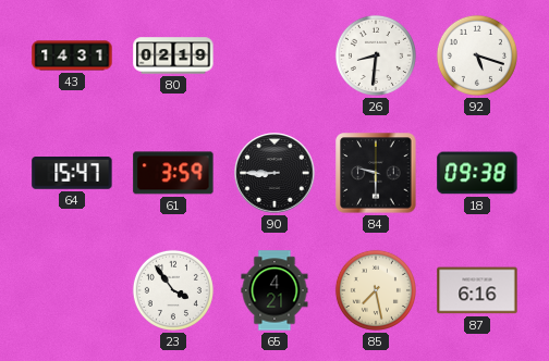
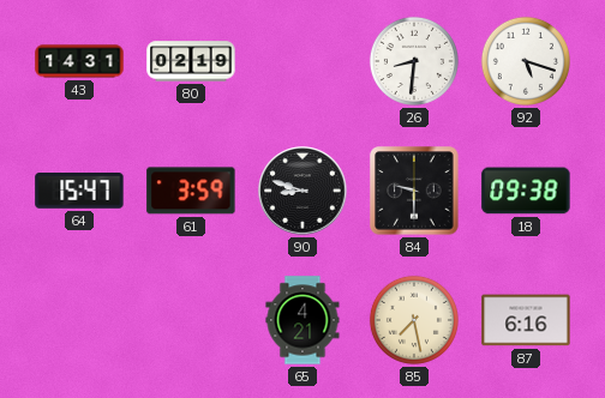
90: 8:45 -> 8:48 (302, 191)
23: 3:54 -> none (173, 290)
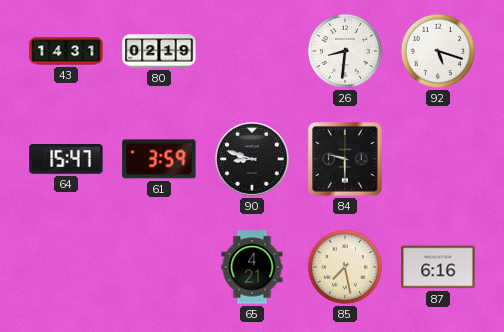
18: 09:38 -> none (526, 191)
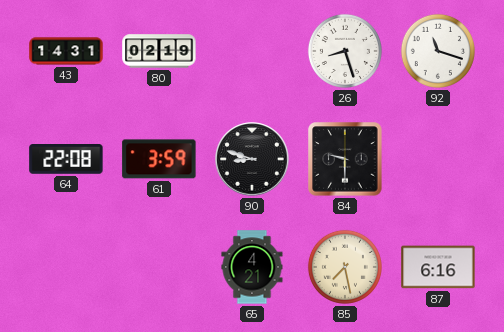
26: 8:31 -> 8:27 (345, 51)
92: 5:18 -> 11:18 (438, 51)
64: 15:47 -> 22:08 (66, 159)
